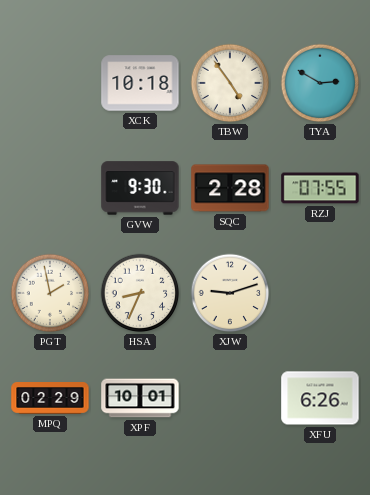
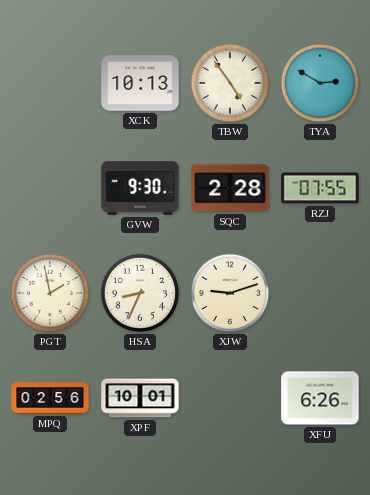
XCK: 10:18 -> 10:13 (140, 83)
MPQ: 02:29 -> 02:56 (50, 399)
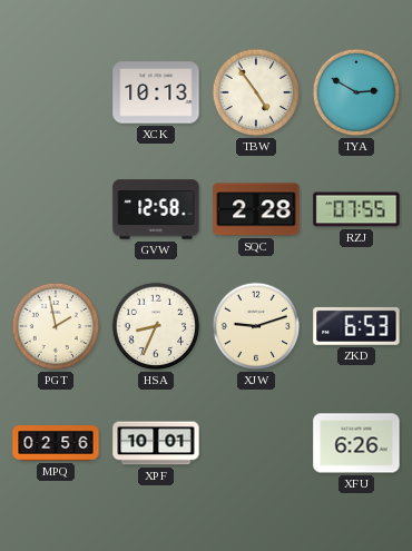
GVW: 9:30 -> 12:58 (156, 209)
ZKD: none -> 6:53 (356, 326)
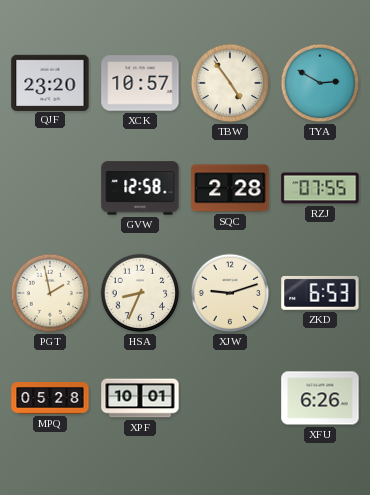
QJF: none -> 23:20 (50, 82)
XCK: 10:13 -> 10:57 (140, 83)
MPQ: 02:56 -> 05:28 (50, 399)
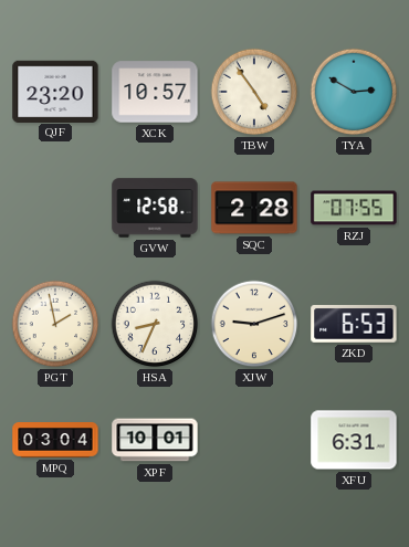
MPQ: 05:28 -> 03:04 (55, 441)
XFU: 6:26 -> 6:31 (354, 440)
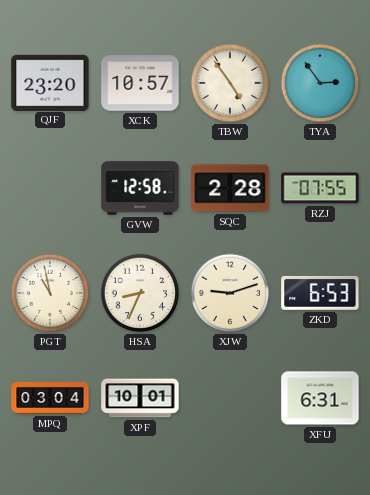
TYA: 2:50 -> 2:54 (320, 83)
PGT: 1:58 -> 10:58 (50, 293)
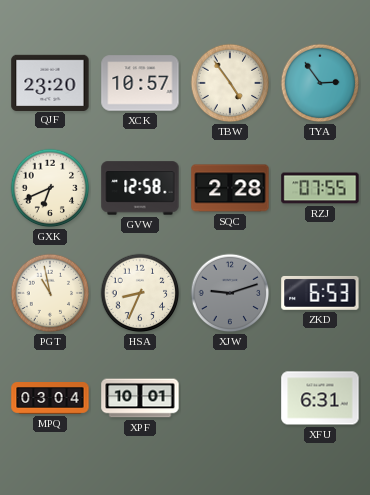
GXK: none -> 6:41 (50, 188)
XJW dial: cream -> grey (230, 293)
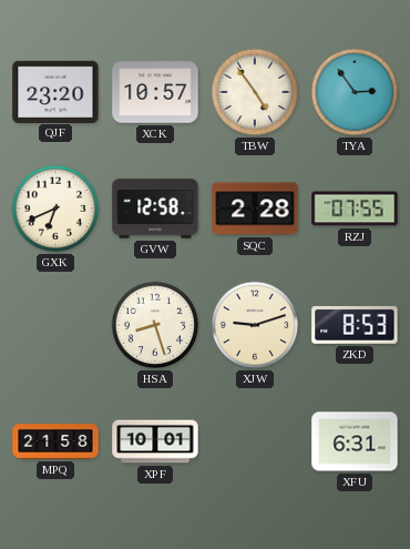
PGT: 10:58 -> none (50, 293)
HSA: 8:34 -> 8:27 (155, 325)
XJW dial: grey -> cream (255, 325)
ZKD: 6:53 -> 8:53 (355, 325)
MPQ: 03:04 -> 21:58 (55, 443)
